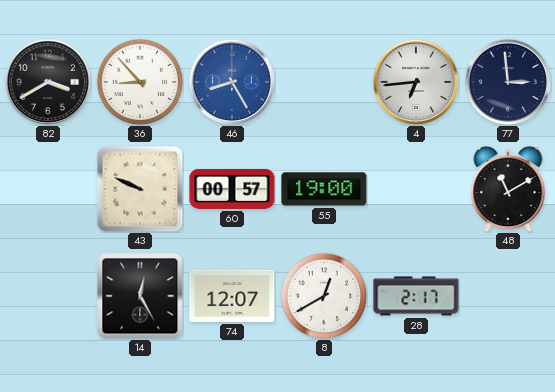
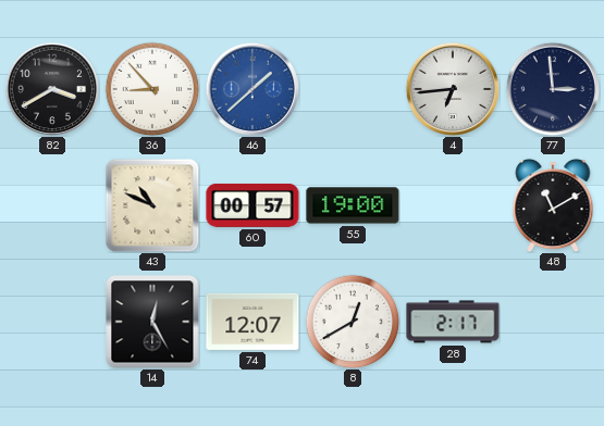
46: 8:25 -> 1:38 (252, 89)
43: 9:49 -> 10:49 (152, 205)
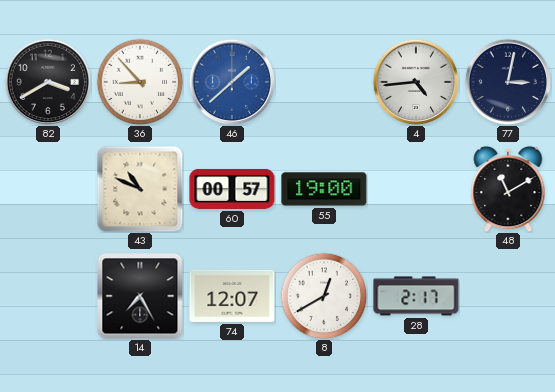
4: 6:44 -> 4:44 (416, 82)
77: 2:59 -> 3:02 (508, 82)
14: 12:25 -> 7:25 (140, 296)
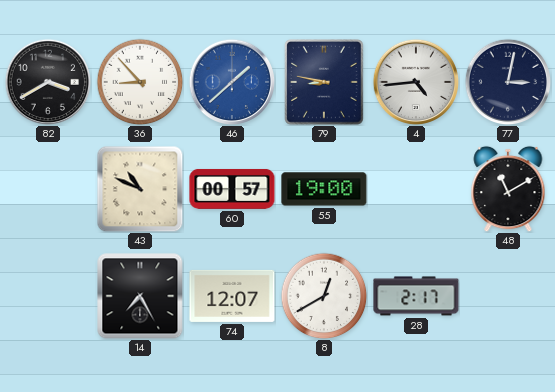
79: none -> 8:47 (324, 83)
